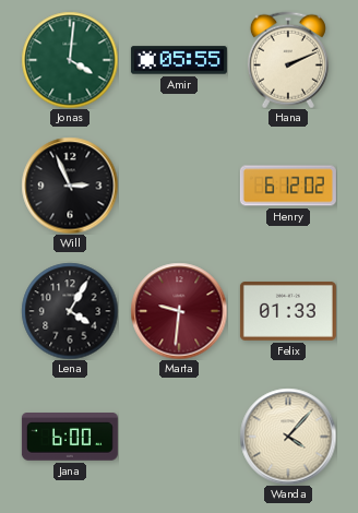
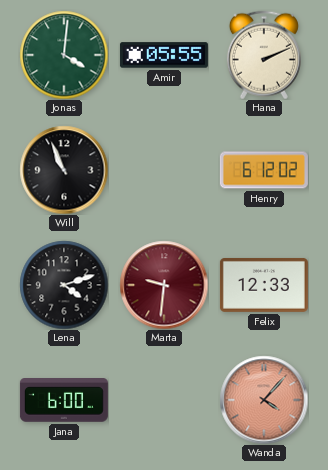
Will: 2:56 -> 10:56 (64, 170)
Lena: 4:05 -> 4:12 (64, 285)
Felix: 01:33 -> 12:33 (264, 285)
Wanda dial: cream -> salmon (264, 400)
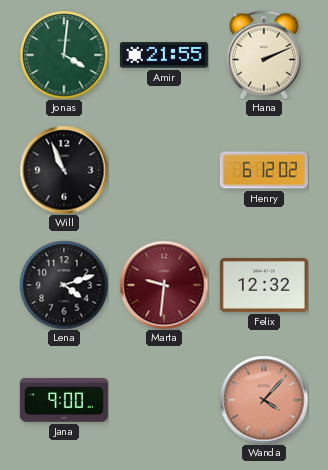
Amir: 05:55 -> 21:55 (164, 55)
Felix: 12:33 -> 12:32 (264, 285)
Jana: 6:00 -> 9:00 (64, 401)
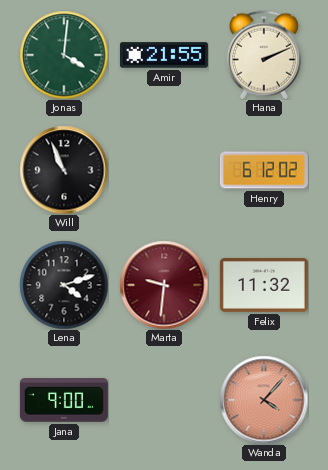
Felix: 12:32 -> 11:32 (264, 285)
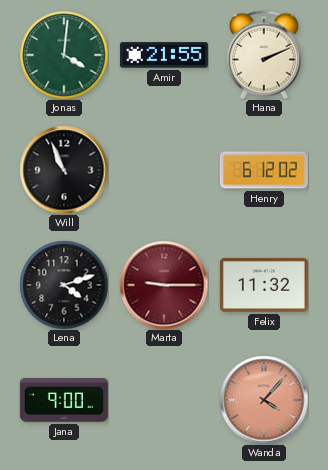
Marta: 9:31 -> 9:15 (164, 285)
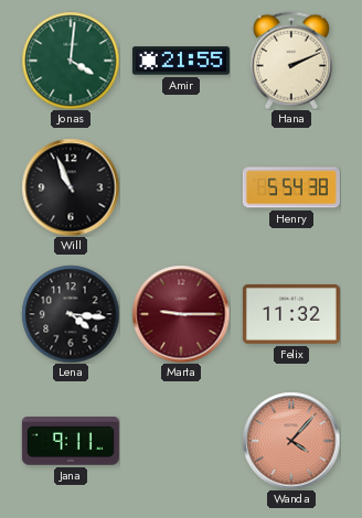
Henry: 6:12 -> 5:54 (291, 187)
Lena: 4:12 -> 4:16 (71, 314)
Jana: 9:00 -> 9:11 (71, 442)
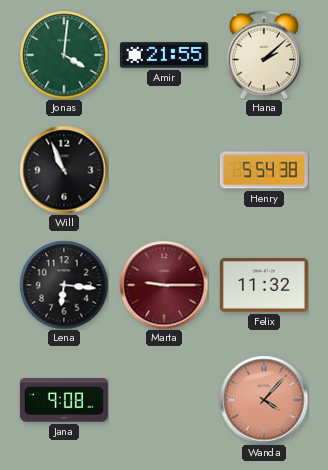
Hana: 2:11 -> 2:08 (264, 55)
Lena: 4:16 -> 6:16 (64, 285)
Jana: 9:11 -> 9:08 (64, 401)
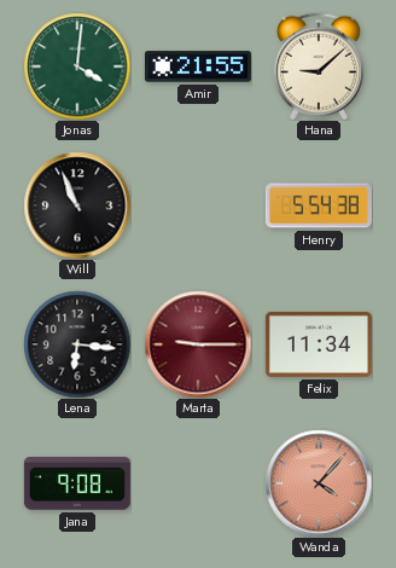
Hana: 2:08 -> 9:08 (319, 66)
Felix: 11:32 -> 11:34 (319, 344)
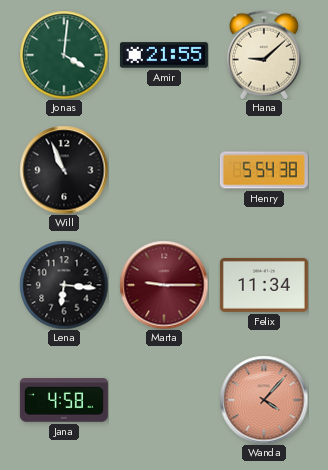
Jana: 9:08 -> 4:58 (64, 401)
